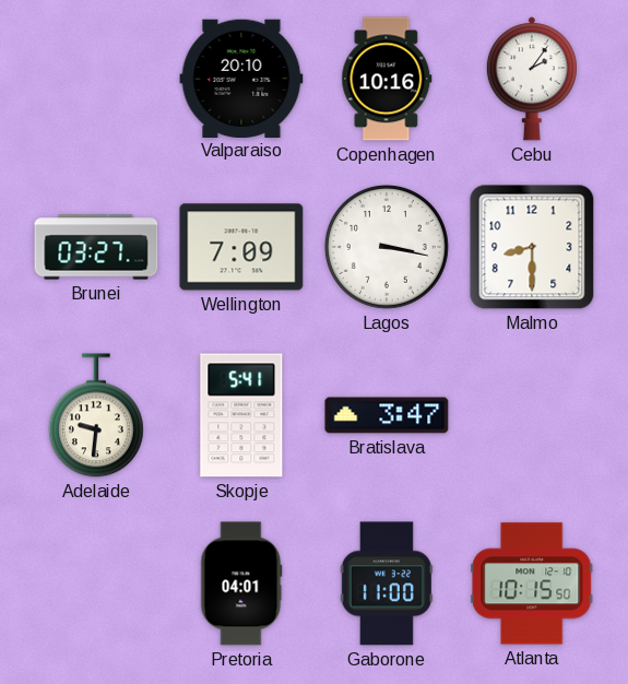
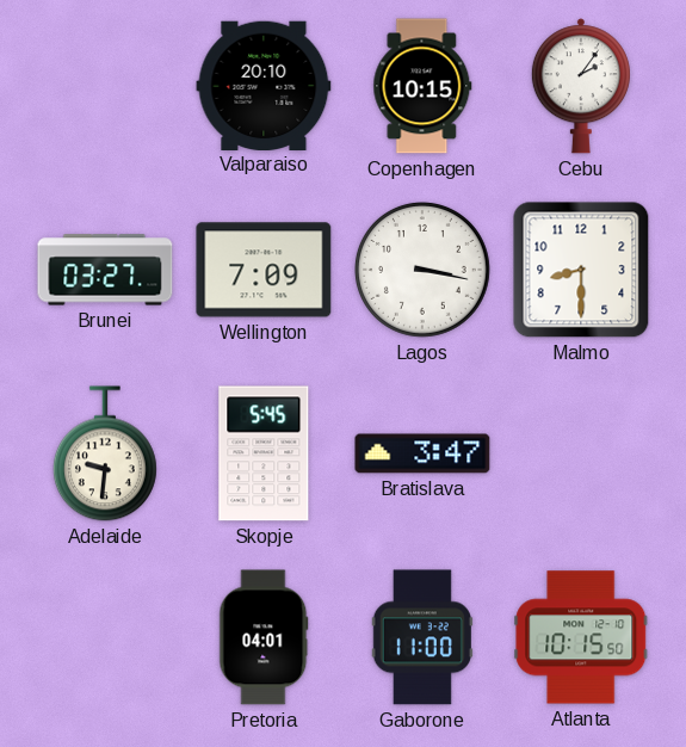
Copenhagen: 10:16 -> 10:15 (422, 86)
Skopje: 5:41 -> 5:45 (264, 453)
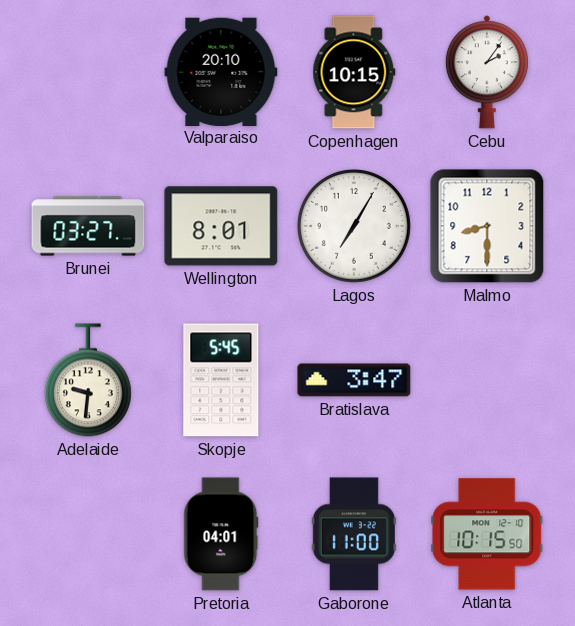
Wellington: 7:09 -> 8:01 (221, 226)
Lagos: 3:17 -> 7:05 (354, 226)
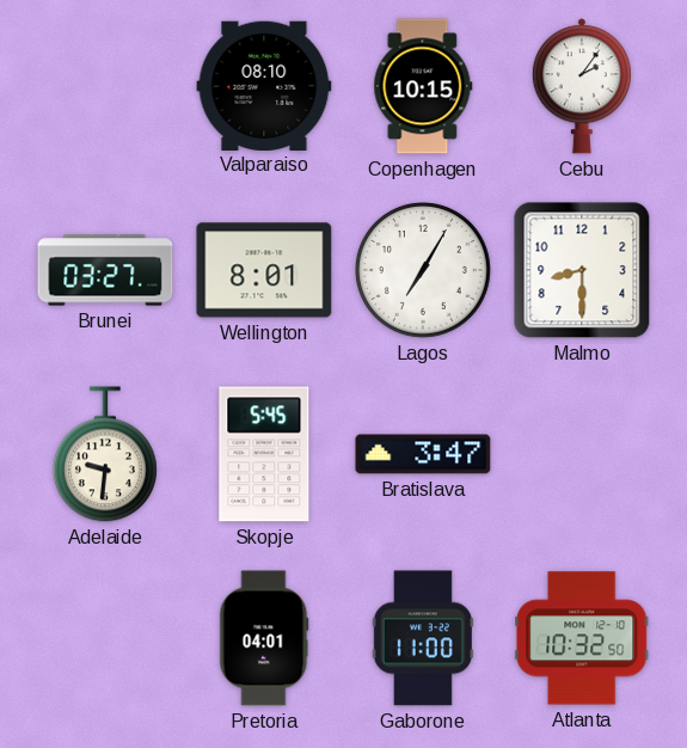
Valparaiso: 20:10 -> 08:10 (264, 85)
Atlanta: 10:15 -> 10:32 (582, 638)
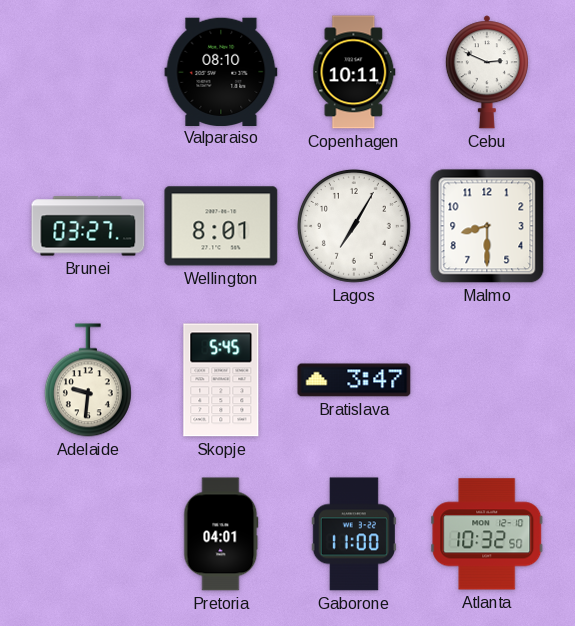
Copenhagen: 10:15 -> 10:11 (354, 72)
Cebu: 2:06 -> 2:49 (487, 72)
